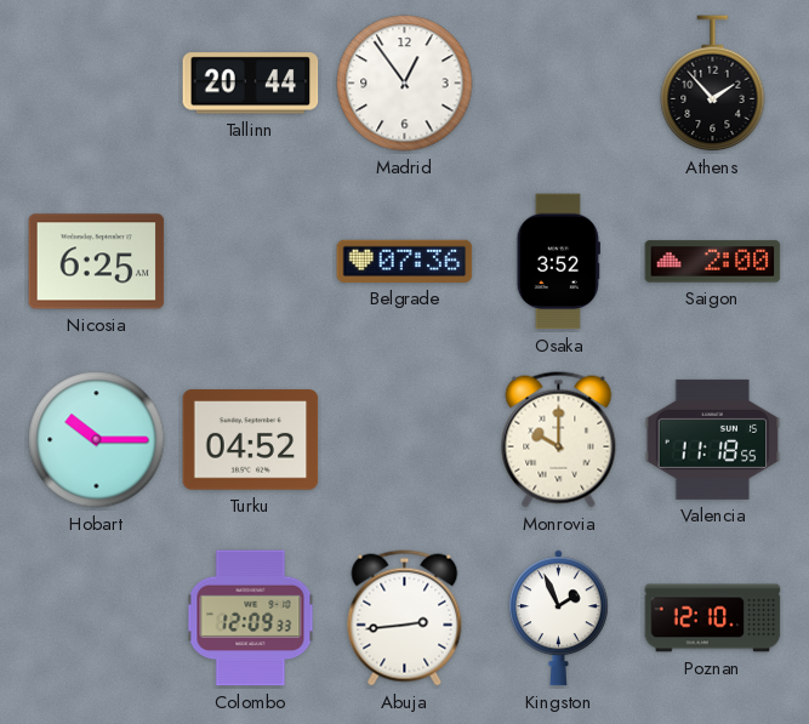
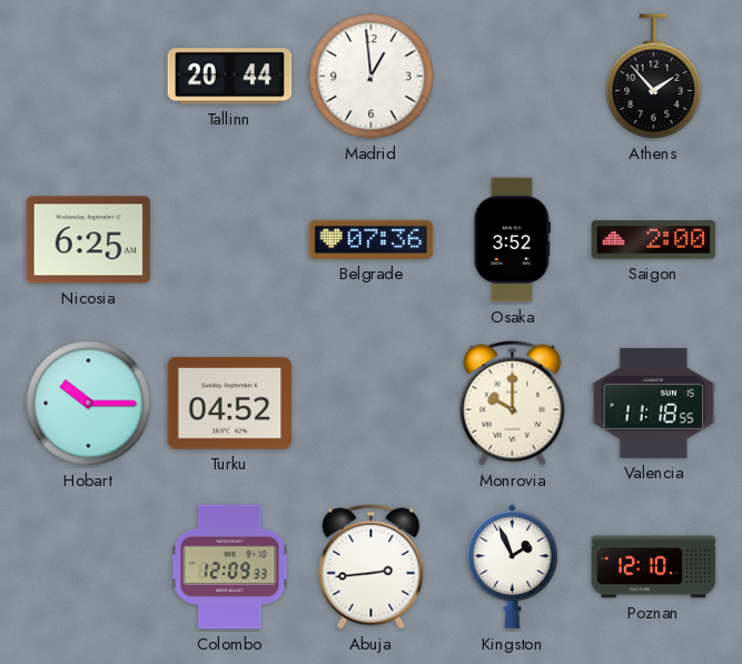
Madrid: 12:54 -> 12:59 (372, 77)
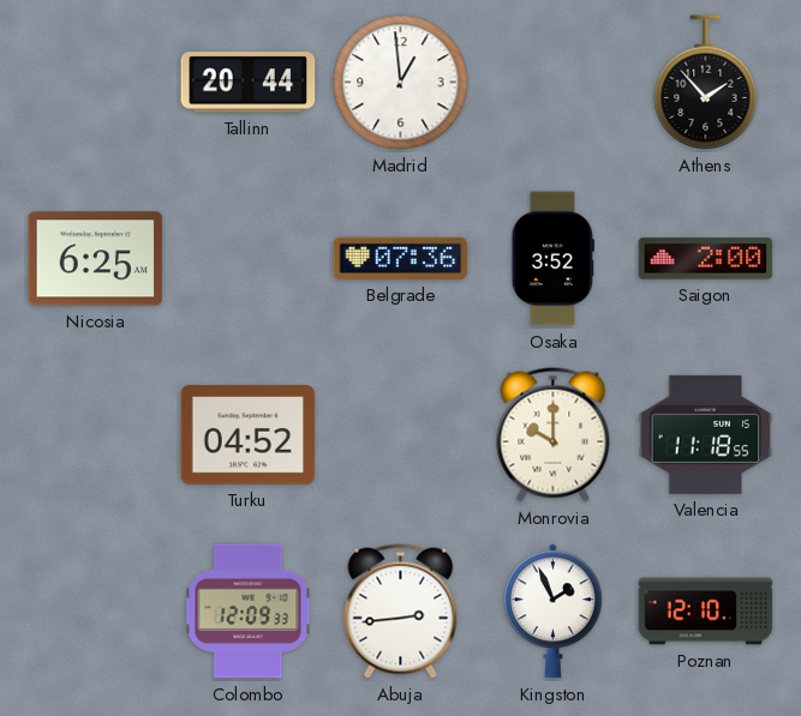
Hobart: 10:15 -> none (89, 404)
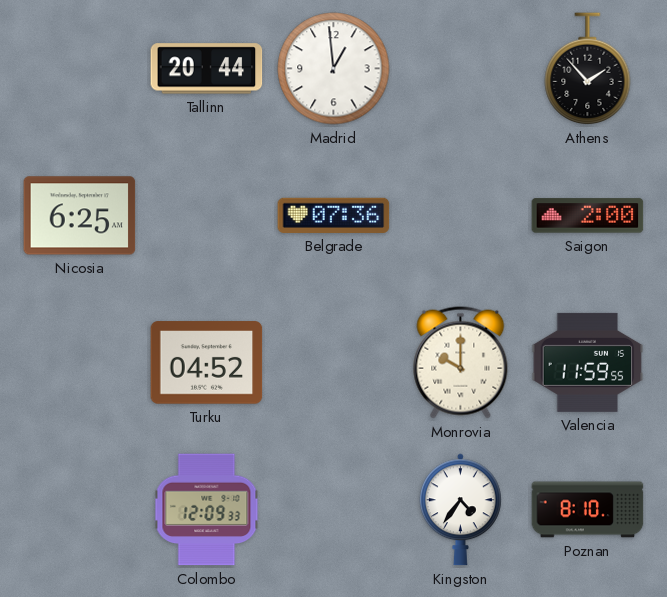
Osaka: 3:52 -> none (552, 259)
Valencia: 11:18 -> 11:59 (588, 362)
Abuja: 2:44 -> none (401, 612)
Kingston: 1:56 -> 4:36 (460, 510)
Poznan: 12:10 -> 8:10 (588, 510)
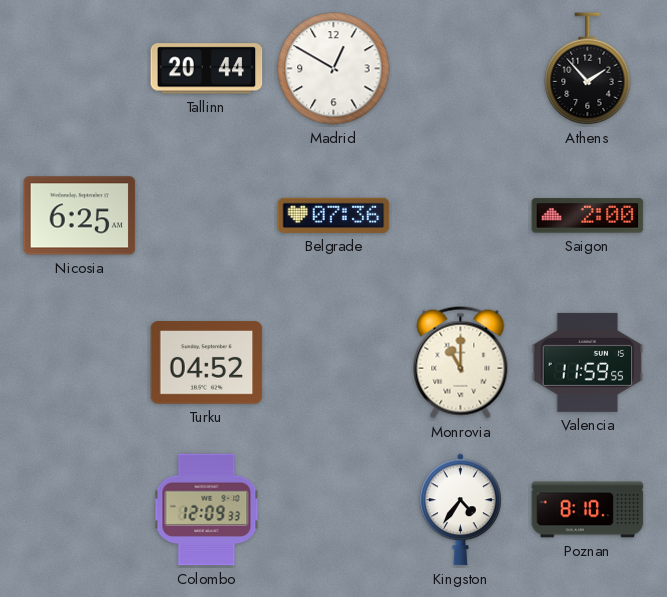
Madrid: 12:59 -> 12:50 (334, 69)
Monrovia: 10:00 -> 11:00 (461, 363)
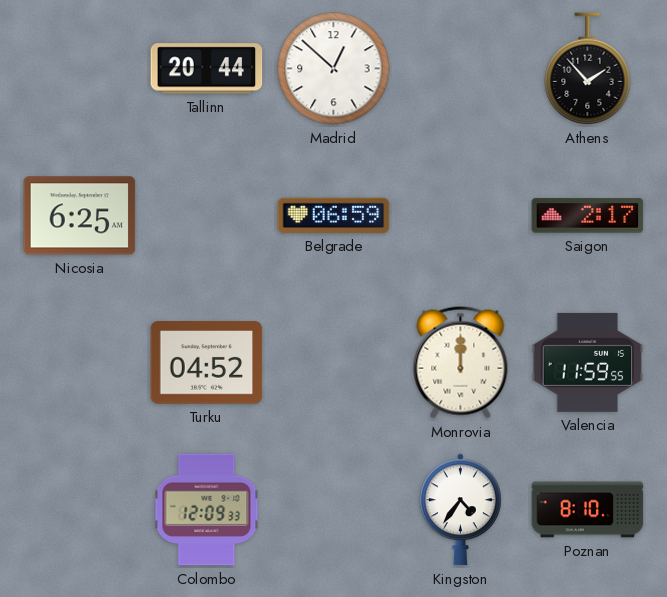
Madrid: 12:50 -> 12:52 (334, 69)
Belgrade: 07:36 -> 06:59 (334, 215)
Saigon: 2:00 -> 2:17 (588, 216)
Monrovia: 11:00 -> 12:00 (461, 363)
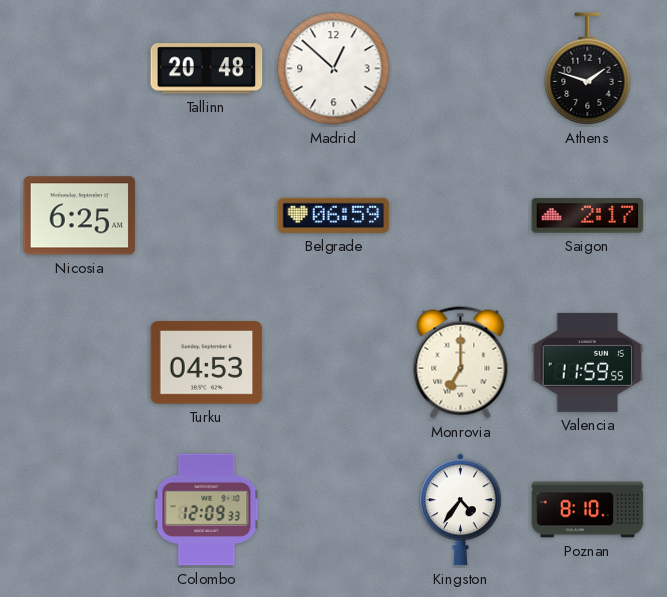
Tallinn: 20:44 -> 20:48 (207, 69)
Athens: 1:53 -> 1:48 (588, 69)
Turku: 04:52 -> 04:53 (207, 363)
Monrovia: 12:00 -> 7:00 (461, 363)
